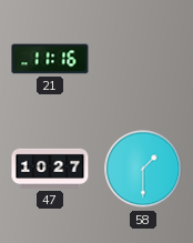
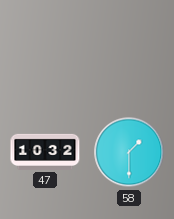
21: 11:16 -> none (50, 59)
47: 10:27 -> 10:32 (45, 152)
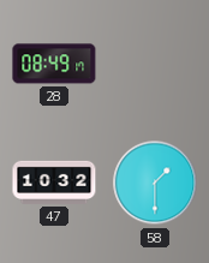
28: none -> 08:49 (54, 64)
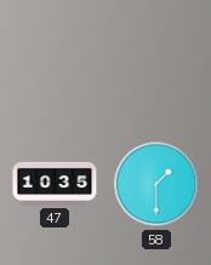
28: 08:49 -> none (54, 64)
47: 10:32 -> 10:35 (55, 184)
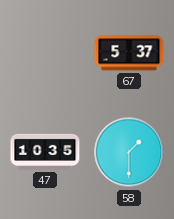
67: none -> 5:37 (129, 53)
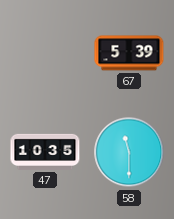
67: 5:37 -> 5:39 (129, 53)
58: 1:30 -> 11:30 (129, 152)
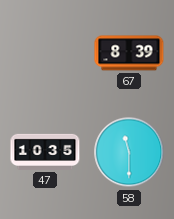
67: 5:39 -> 8:39 (129, 53)
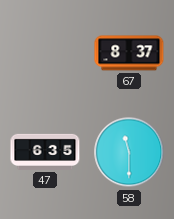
67: 8:39 -> 8:37 (129, 53)
47: 10:35 -> 6:35 (45, 152)
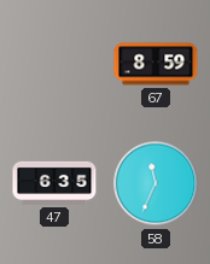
67: 8:37 -> 8:59 (156, 64)
58: 11:30 -> 11:34 (156, 183)
